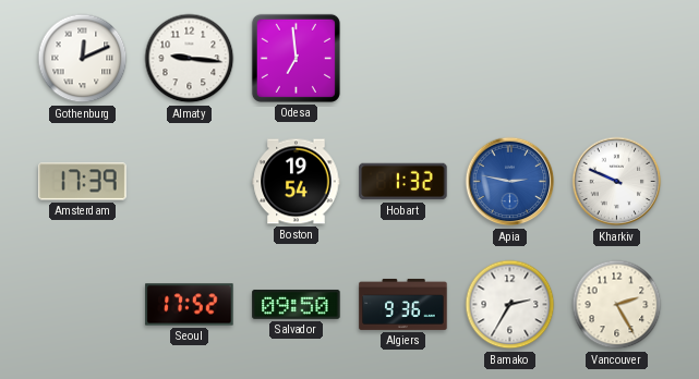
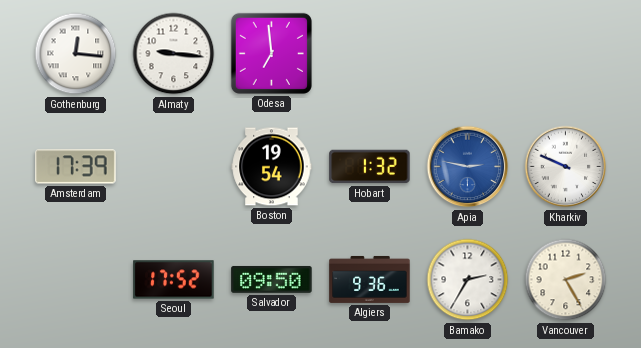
Gothenburg: 12:11 -> 12:16 (76, 54)
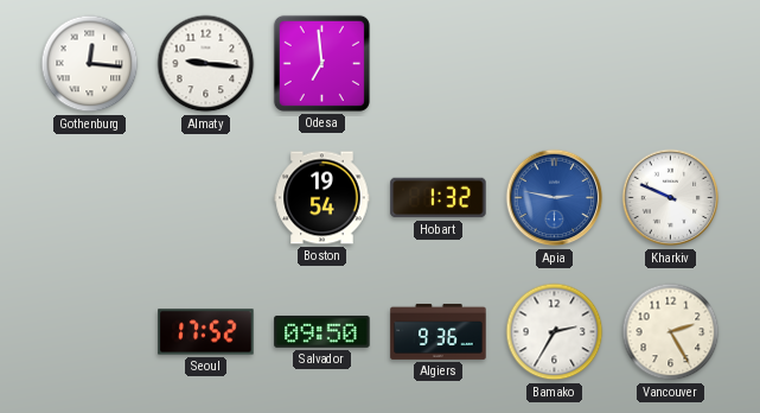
Amsterdam: 17:39 -> none (76, 167)
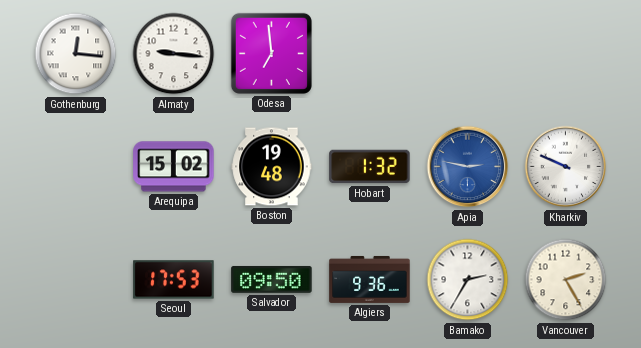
Arequipa: none -> 15:02 (174, 167)
Boston: 19:54 -> 19:48 (272, 167)
Seoul: 17:52 -> 17:53 (174, 280)
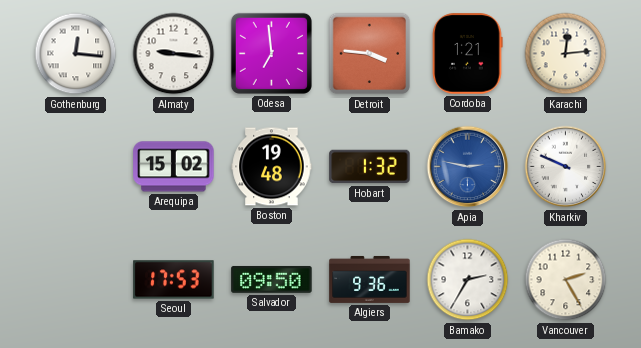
Detroit: none -> 3:46 (370, 54)
Cordoba: none -> 1:21 (468, 54)
Karachi: none -> 12:14 (566, 54)
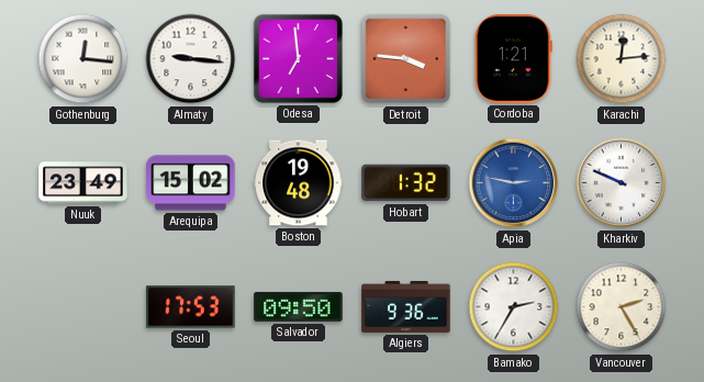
Nuuk: none -> 23:49 (83, 183)
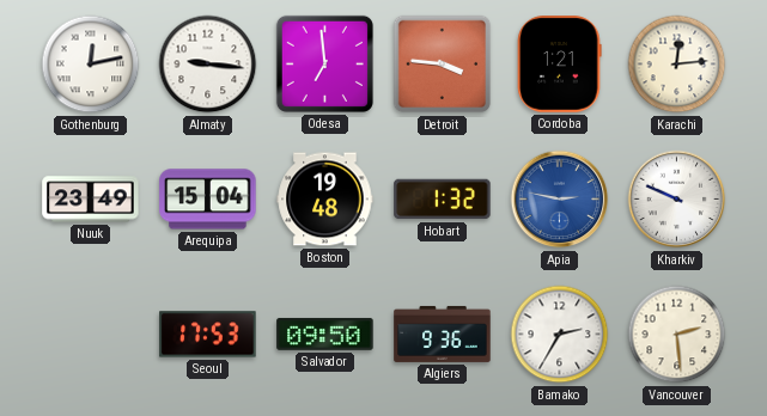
Gothenburg: 12:16 -> 12:13 (91, 65)
Arequipa: 15:02 -> 15:04 (208, 200)
Vancouver: 2:25 -> 2:29 (677, 335)
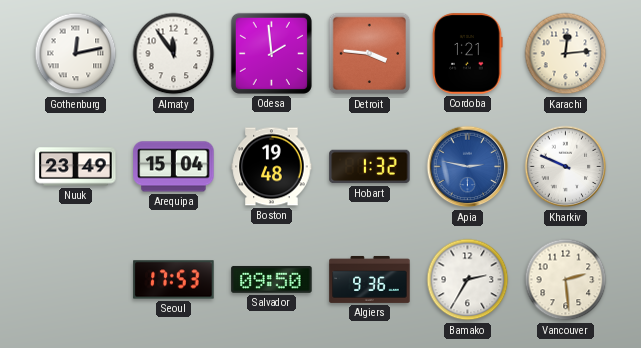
Almaty: 9:16 -> 11:54 (174, 54)
Odesa: 6:59 -> 1:59 (271, 53)
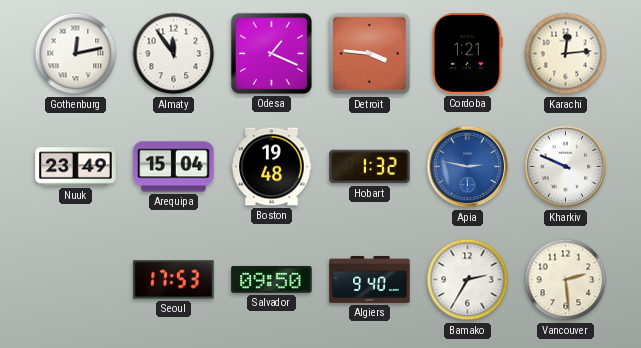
Odesa: 1:59 -> 1:19 (271, 53)
Algiers: 9:36 -> 9:40 (370, 279)
